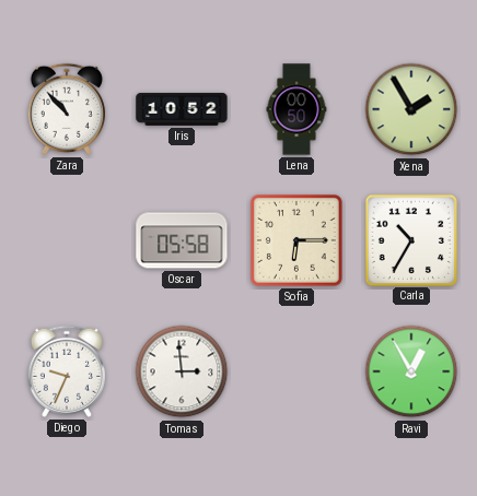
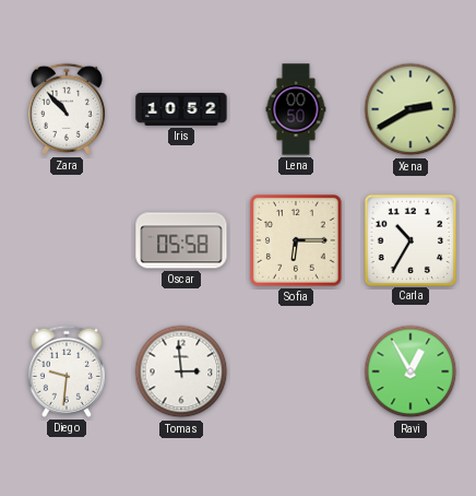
Xena: 1:55 -> 2:40 (410, 109)
Diego: 9:34 -> 9:31 (67, 371)
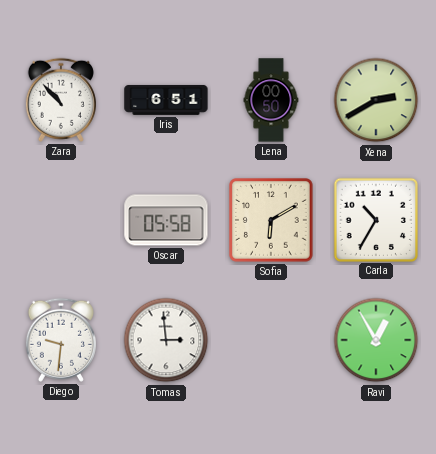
Iris: 10:52 -> 6:51 (166, 100)
Sofia: 6:15 -> 6:10 (272, 221)
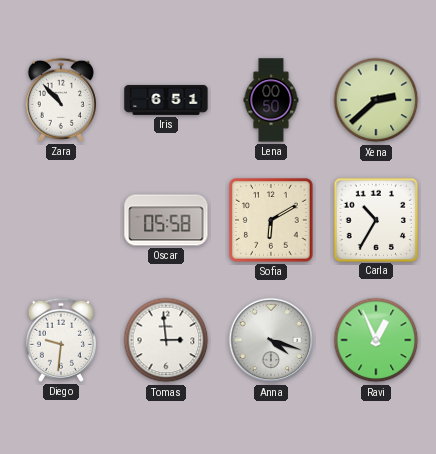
Xena: 2:40 -> 2:38 (376, 100)
Anna: none -> 4:18 (271, 340)
Ravi: 12:55 -> 12:56 (376, 340)
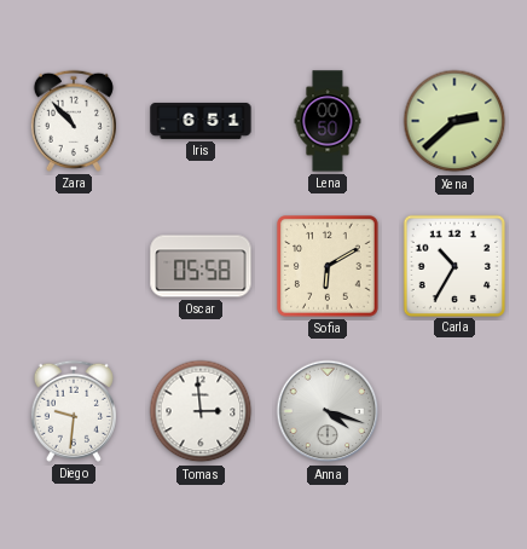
Ravi: 12:56 -> none (376, 340)
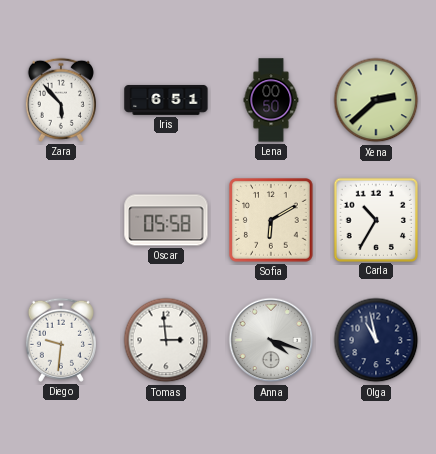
Zara: 10:53 -> 5:53 (61, 100)
Olga: none -> 10:58 (376, 340)
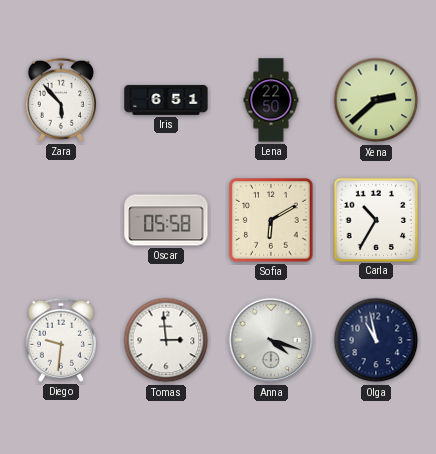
Lena: 00:50 -> 22:50 (271, 100)
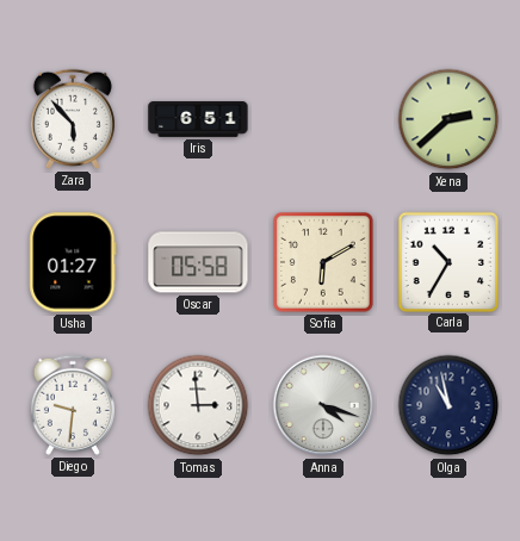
Lena: 22:50 -> none (271, 100)
Usha: none -> 01:27 (73, 262)
